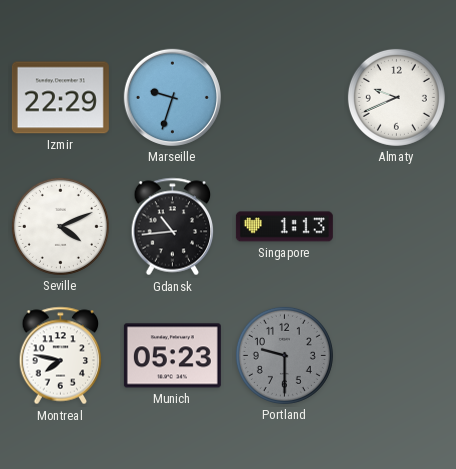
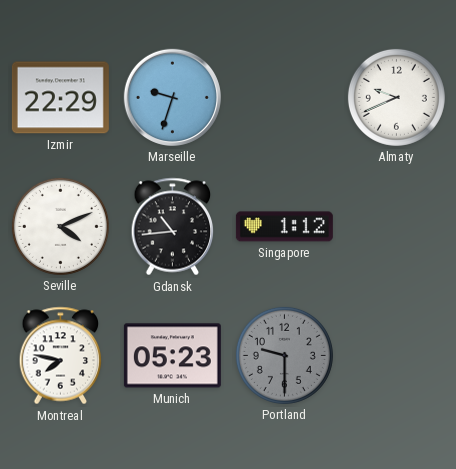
Singapore: 1:13 -> 1:12 (284, 227)
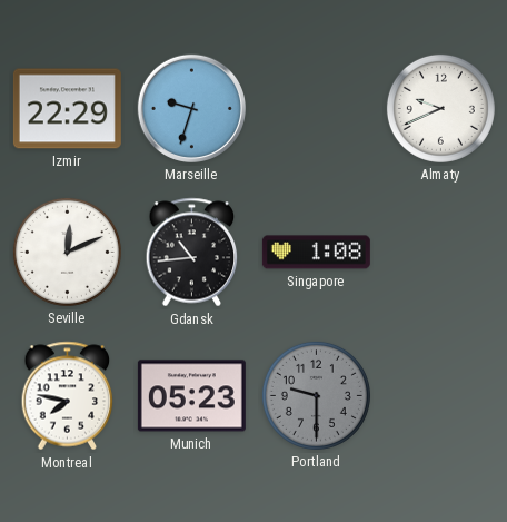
Seville: 4:11 -> 12:11 (67, 252)
Singapore: 1:12 -> 1:08 (316, 253)
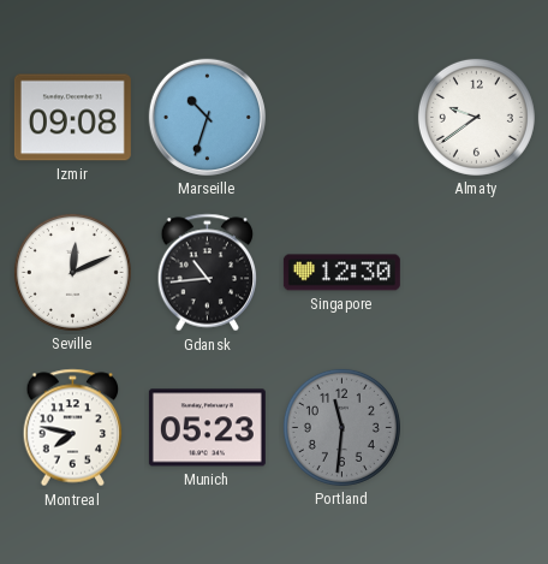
Izmir: 22:29 -> 09:08 (72, 118)
Marseille: 9:33 -> 10:33 (207, 117)
Almaty: 9:41 -> 9:39 (476, 117)
Singapore: 1:08 -> 12:30 (341, 273)
Portland: 9:30 -> 11:31 (341, 427)
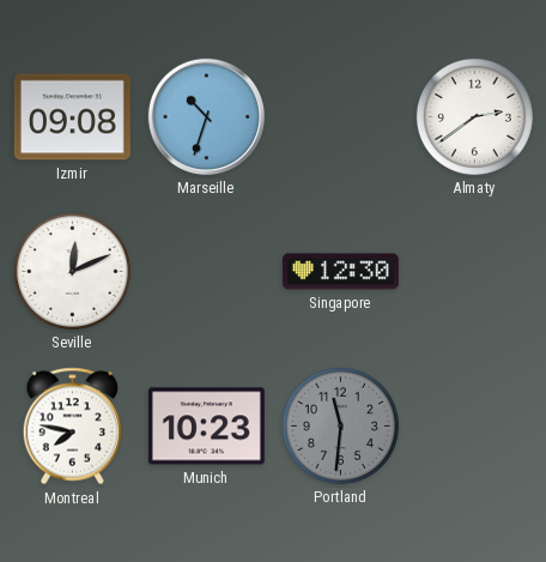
Almaty: 9:39 -> 2:39 (474, 116)
Gdansk: 10:44 -> none (208, 273)
Munich: 05:23 -> 10:23 (206, 427)
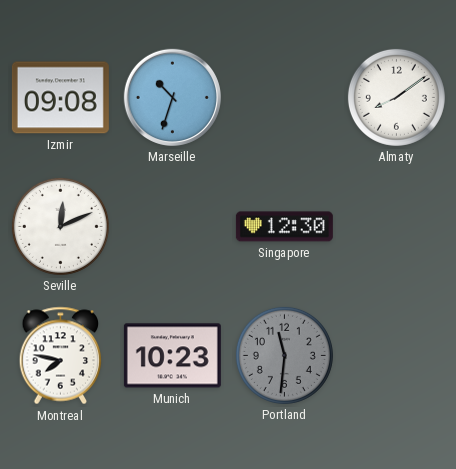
Almaty: 2:39 -> 8:09 (396, 97)
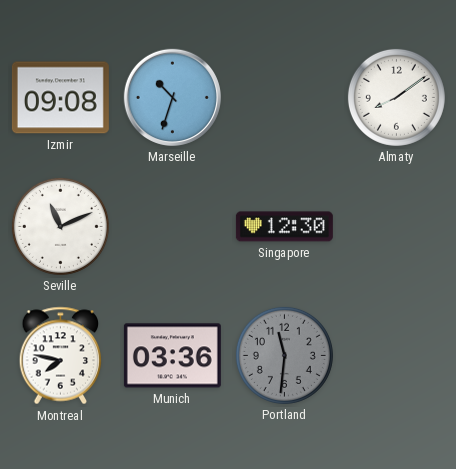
Seville: 12:11 -> 11:11 (60, 226)
Munich: 10:23 -> 03:36 (172, 356)
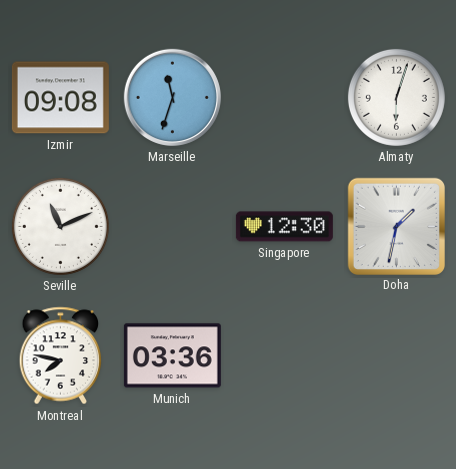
Marseille: 10:33 -> 11:33 (172, 97)
Almaty: 8:09 -> 6:03 (396, 97)
Doha: none -> 1:32 (396, 226)
Portland: 11:31 -> none (284, 355)
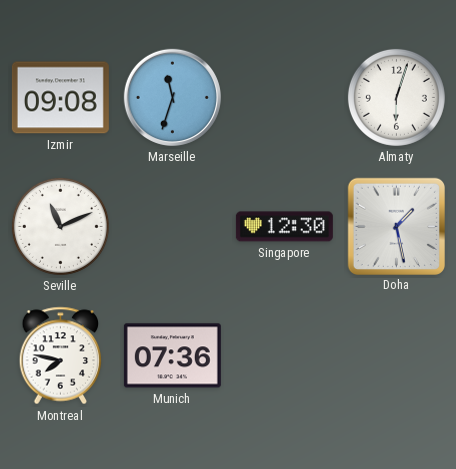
Doha: 1:32 -> 1:28 (396, 226)
Munich: 03:36 -> 07:36 (172, 356)
